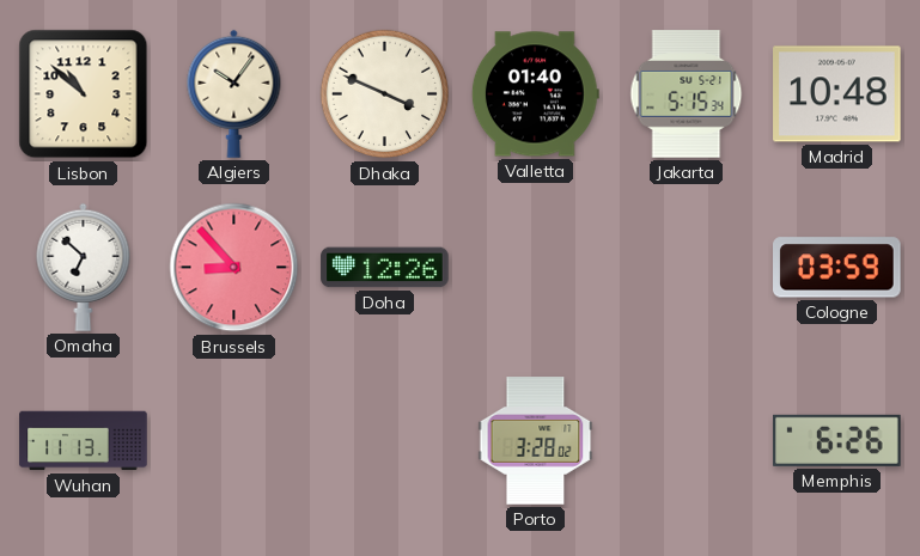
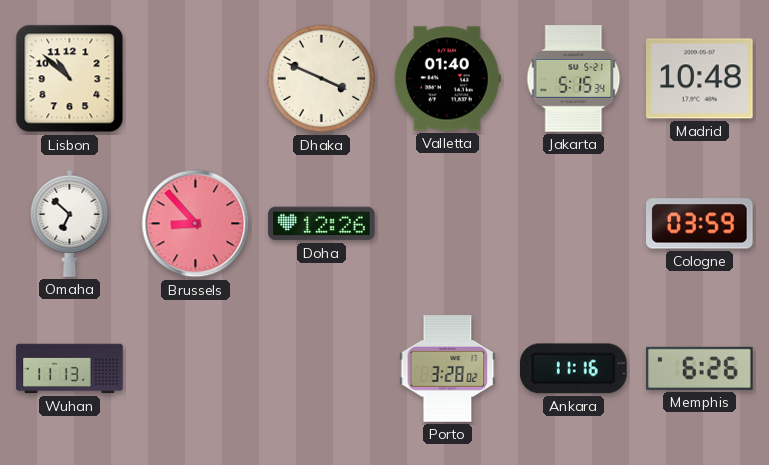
Algiers: 10:06 -> none (234, 93)
Ankara: none -> 11:16 (574, 369)
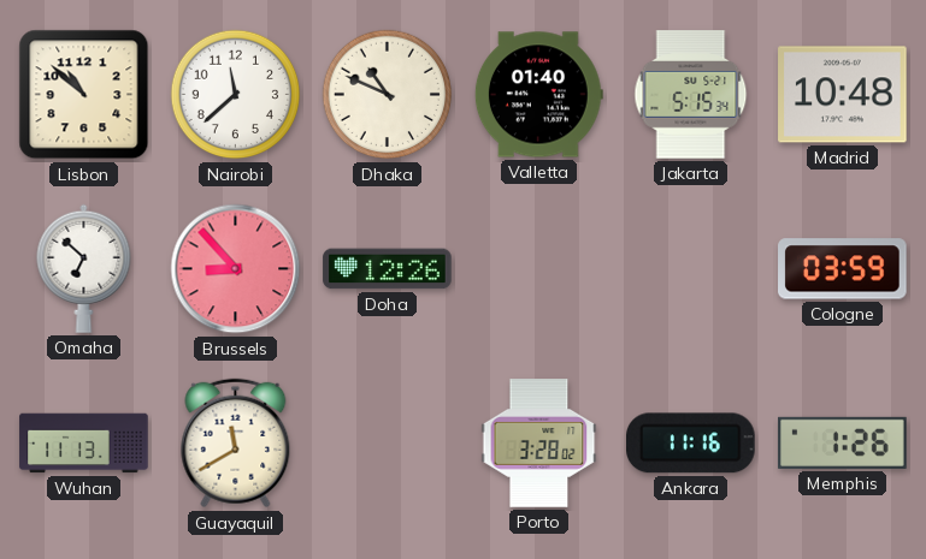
Nairobi: none -> 11:38 (236, 95)
Dhaka: 3:49 -> 10:49 (388, 95)
Guayaquil: none -> 11:40 (236, 444)
Memphis: 6:26 -> 1:26 (843, 442)
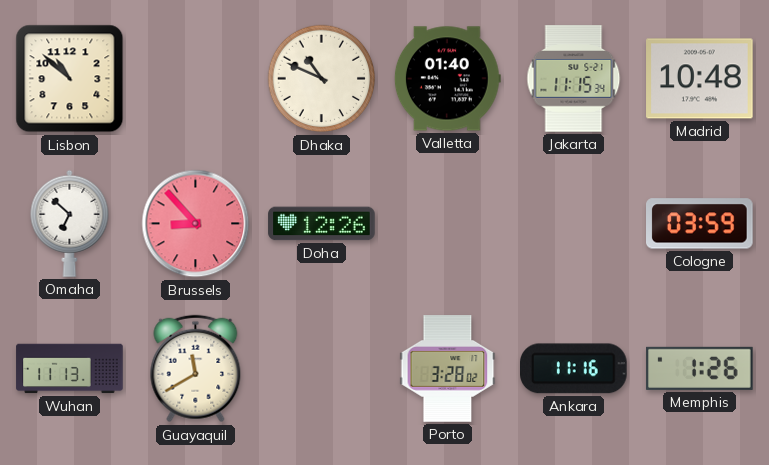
Nairobi: 11:38 -> none (236, 95)
Jakarta: 5:15 -> 11:15 (574, 79)
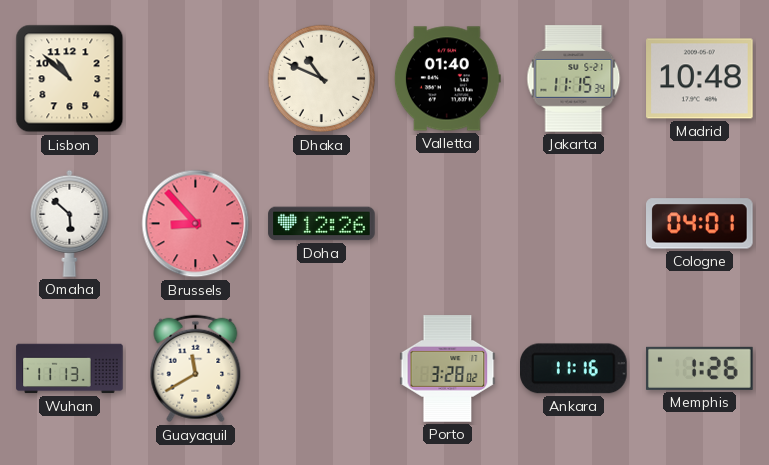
Omaha: 6:52 -> 5:52 (70, 223)
Cologne: 03:59 -> 04:01 (700, 224)
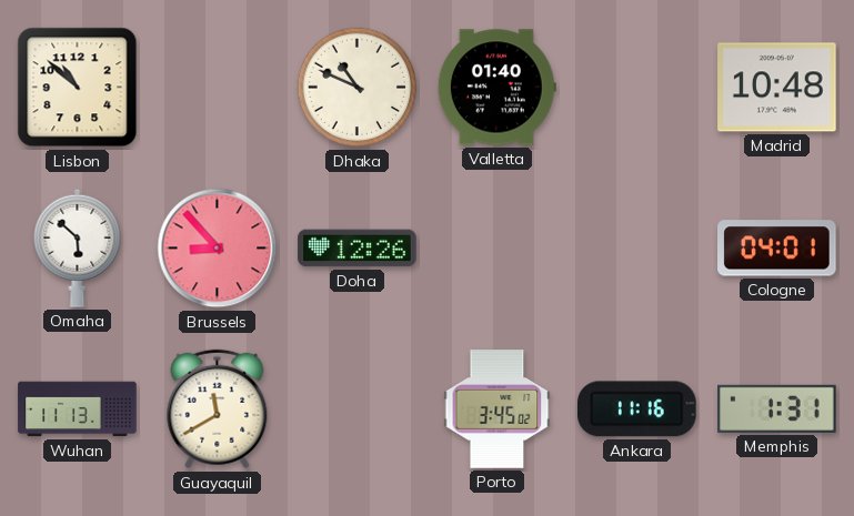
Jakarta: 11:15 -> none (574, 79)
Porto: 3:28 -> 3:45 (498, 409)
Memphis: 1:26 -> 1:31 (777, 408)
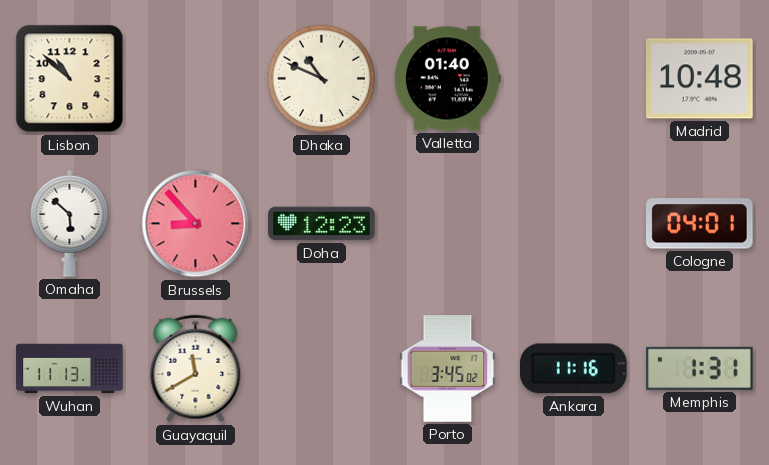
Doha: 12:26 -> 12:23 (322, 224)
